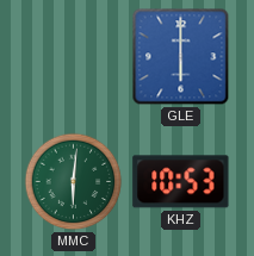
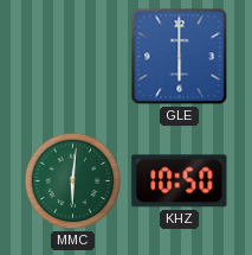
KHZ: 10:53 -> 10:50 (180, 181)
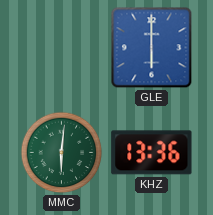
KHZ: 10:50 -> 13:36 (152, 153)
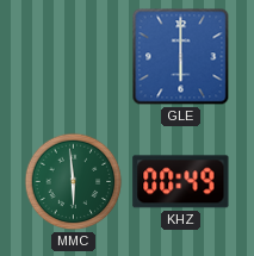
MMC: 6:01 -> 5:59 (74, 182)
KHZ: 13:36 -> 00:49 (181, 182)
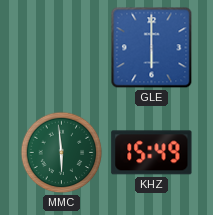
KHZ: 00:49 -> 15:49 (152, 153)
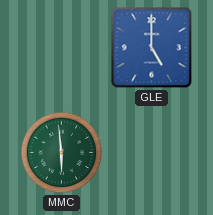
GLE: 6:00 -> 5:00 (152, 48)
KHZ: 15:49 -> none (152, 153)
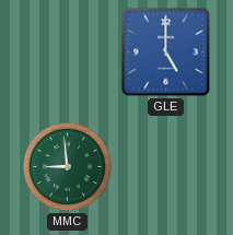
MMC: 5:59 -> 8:59 (68, 167)
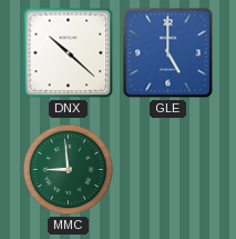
DNX: none -> 10:22 (69, 53)
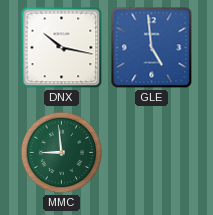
DNX: 10:22 -> 10:17 (62, 48)
GLE: 5:00 -> 4:59 (152, 48)
